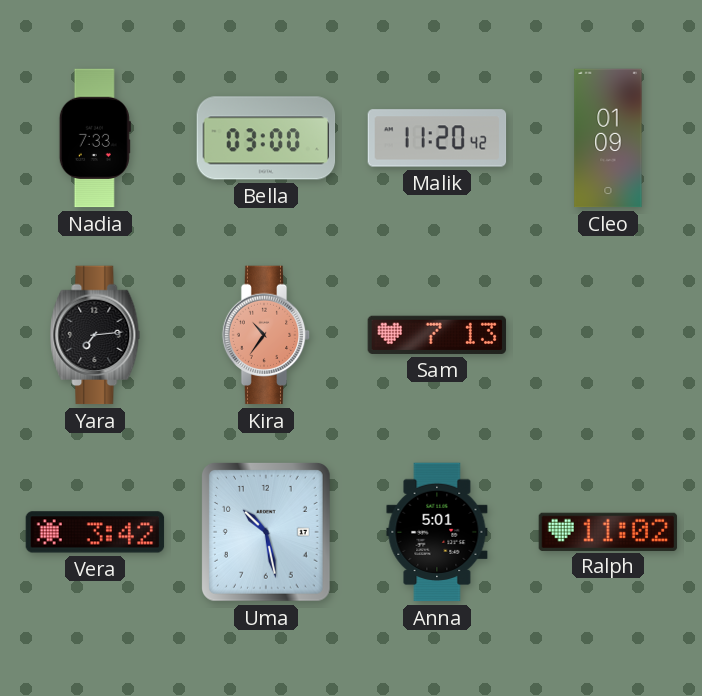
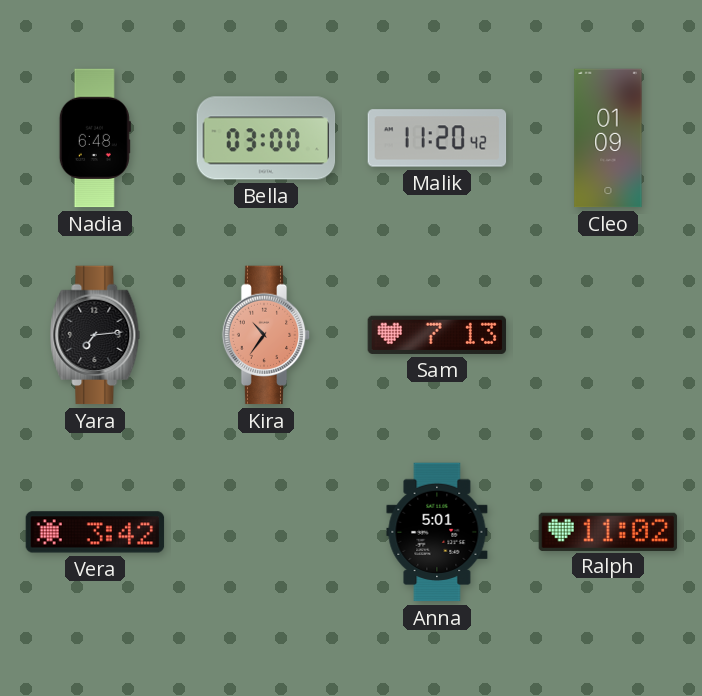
Nadia: 7:33 -> 6:48 (95, 138)
Uma: 10:28 -> none (266, 532)
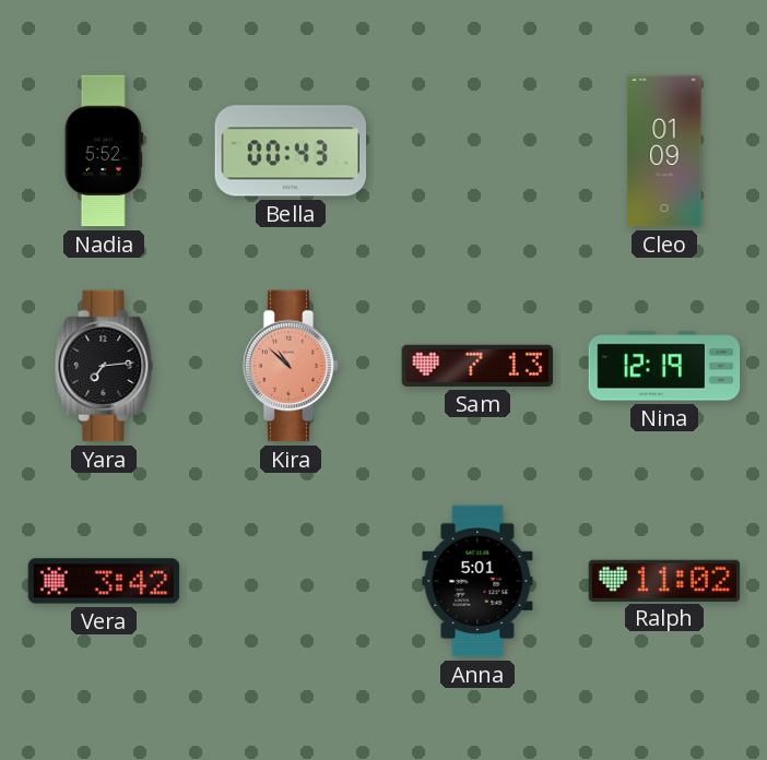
Nadia: 6:48 -> 5:52 (104, 151)
Bella: 03:00 -> 00:43 (291, 151)
Malik: 11:20 -> none (437, 138)
Kira: 10:36 -> 10:52 (291, 366)
Nina: none -> 12:19 (664, 366)
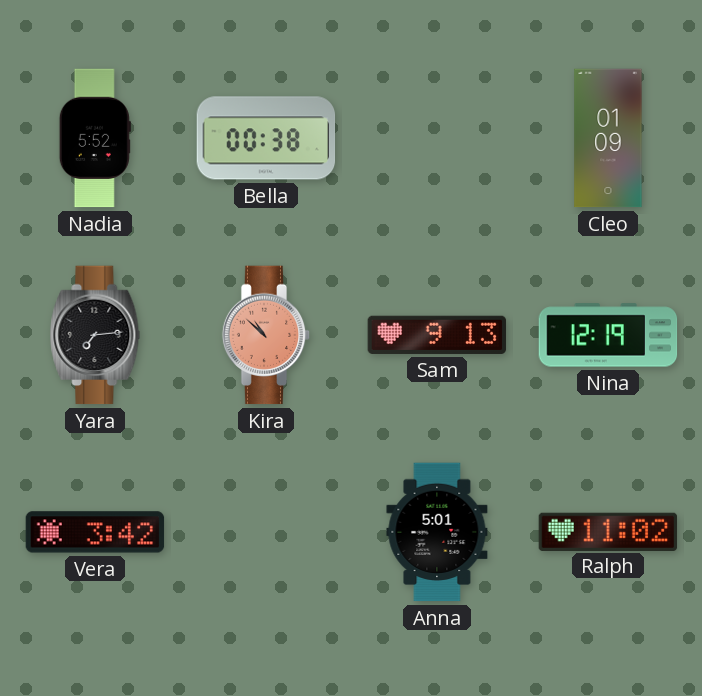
Bella: 00:43 -> 00:38 (266, 138)
Sam: 7:13 -> 9:13 (437, 335)
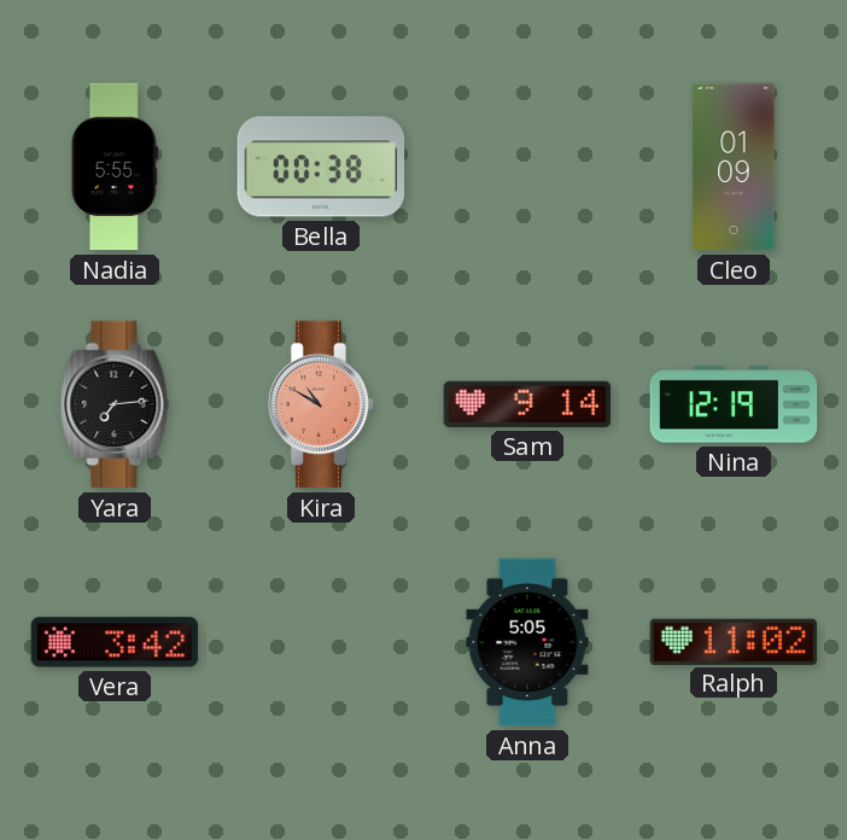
Nadia: 5:52 -> 5:55 (115, 167)
Kira: 10:52 -> 10:50 (321, 404)
Sam: 9:13 -> 9:14 (527, 404)
Anna: 5:01 -> 5:05 (527, 642)
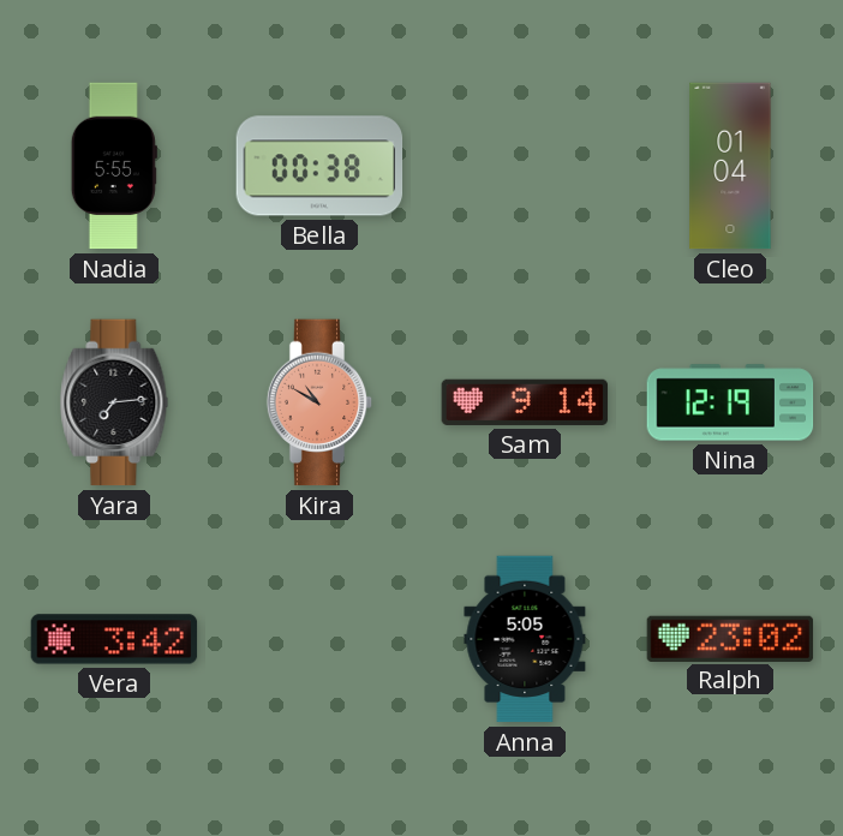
Cleo: 01:09 -> 01:04 (730, 166)
Ralph: 11:02 -> 23:02 (730, 638)
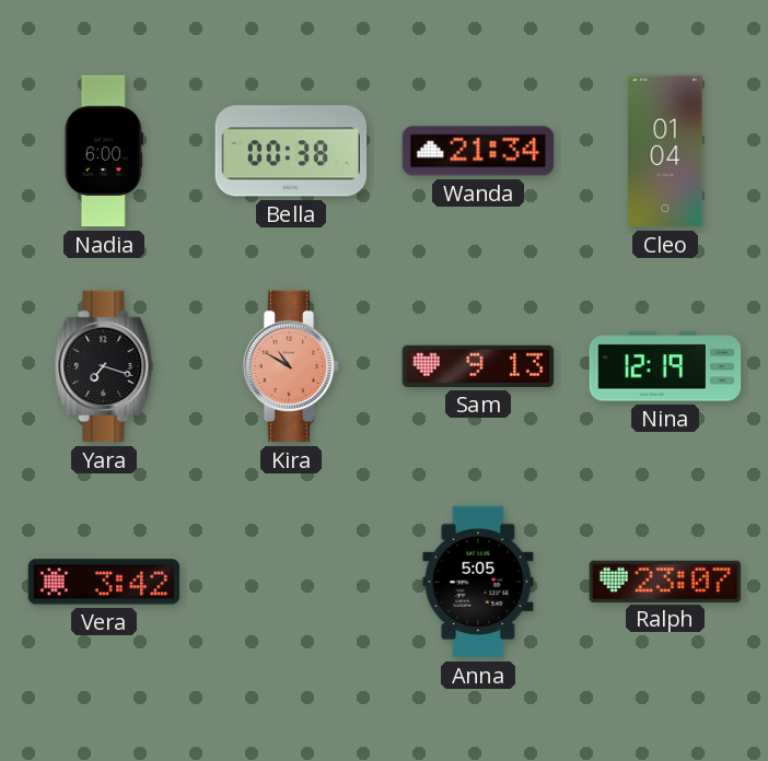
Nadia: 5:55 -> 6:00 (104, 151)
Wanda: none -> 21:34 (478, 151)
Yara: 7:14 -> 7:18 (104, 366)
Sam: 9:14 -> 9:13 (478, 366)
Ralph: 23:02 -> 23:07 (665, 581)
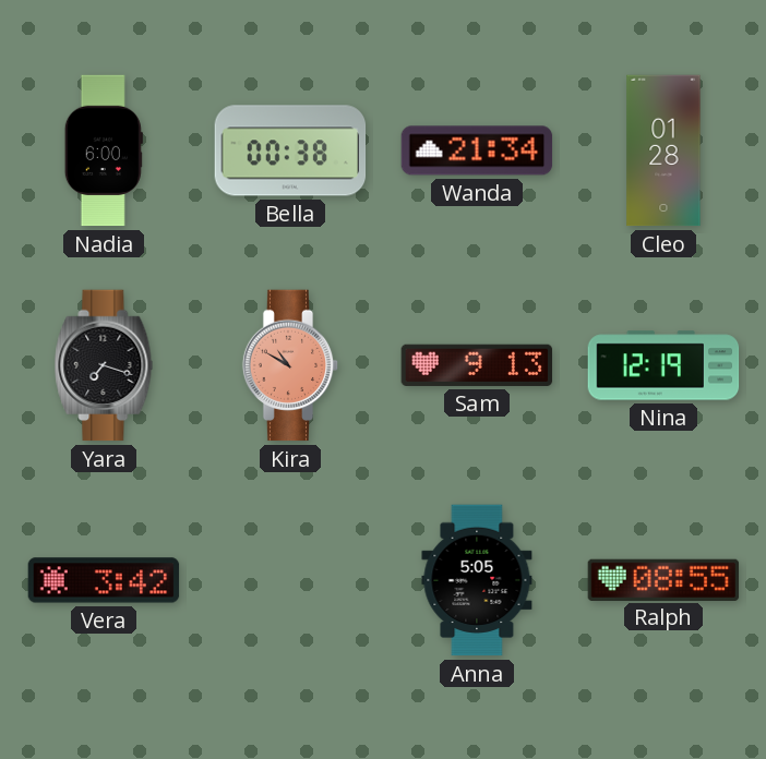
Cleo: 01:04 -> 01:28 (663, 150)
Ralph: 23:07 -> 08:55 (663, 579)
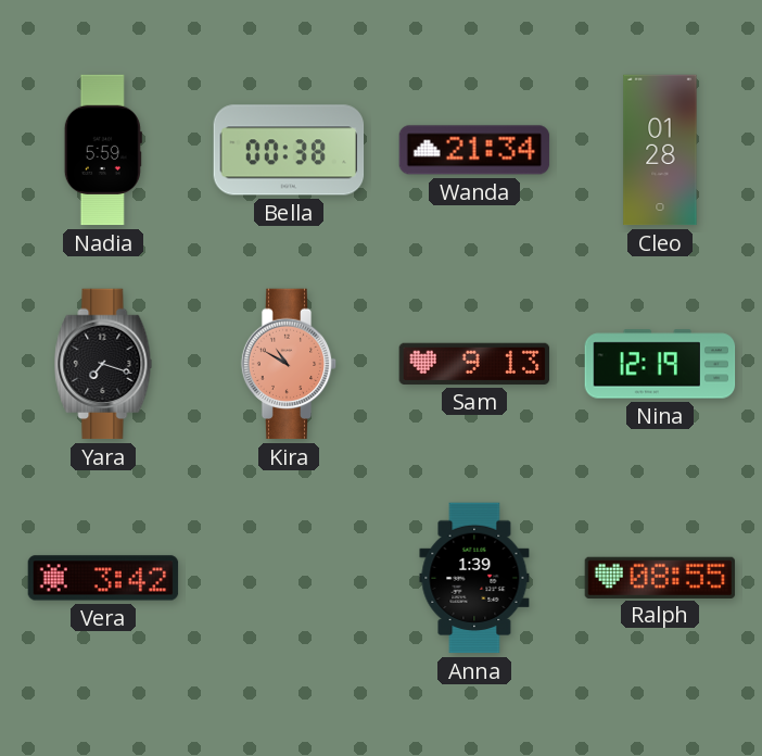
Nadia: 6:00 -> 5:59 (103, 150)
Anna: 5:05 -> 1:39 (474, 578)
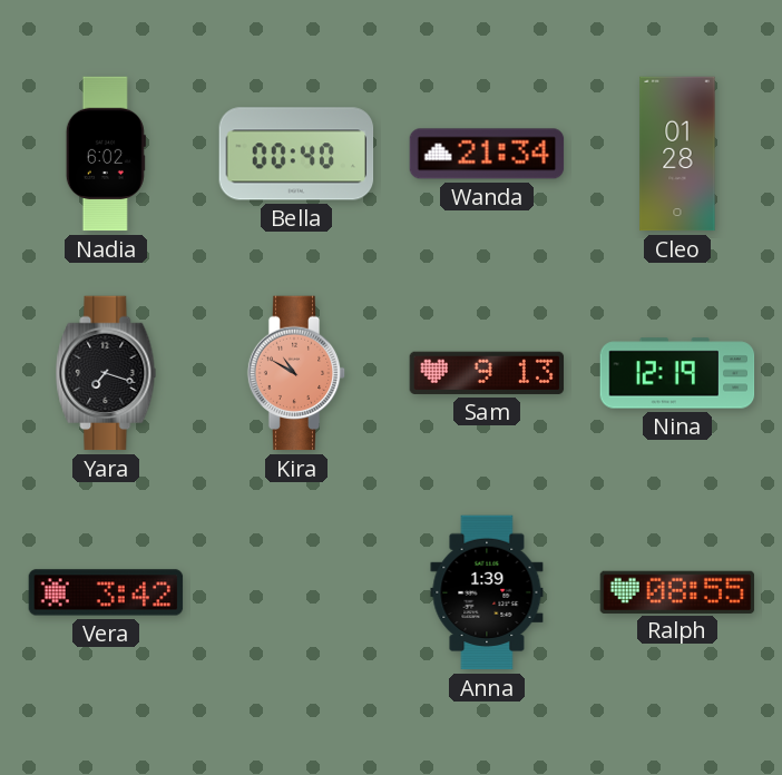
Nadia: 5:59 -> 6:02 (106, 154)
Bella: 00:38 -> 00:40 (296, 154)
